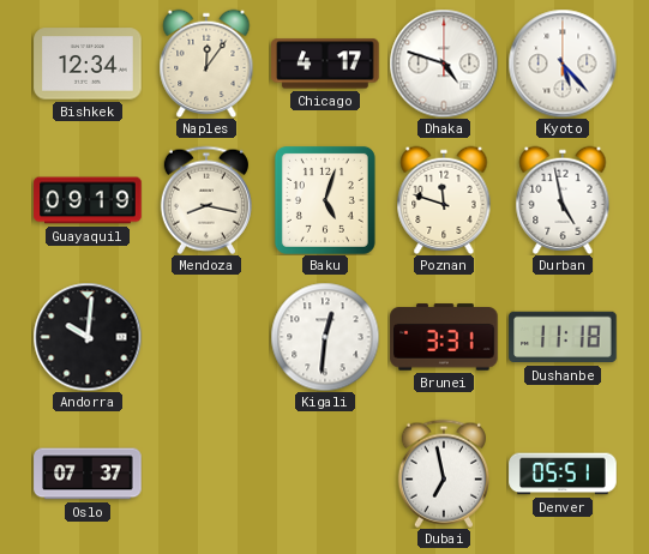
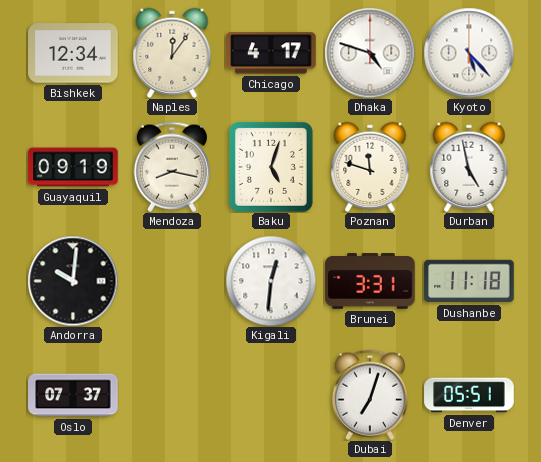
Dubai: 6:58 -> 7:03 (370, 395)
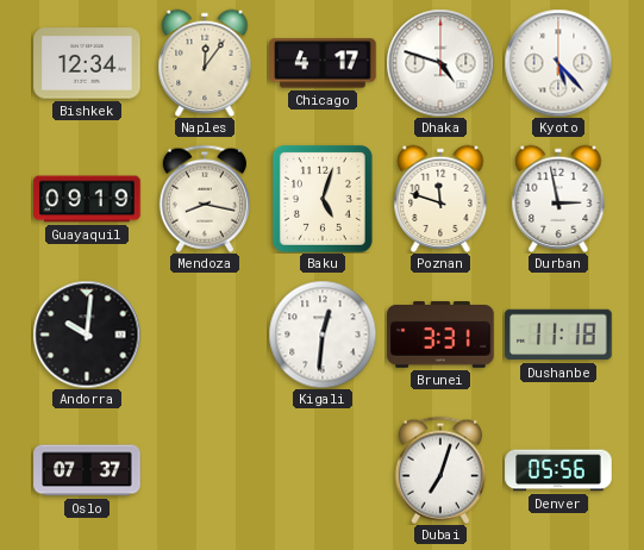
Durban: 4:58 -> 2:58 (558, 198)
Denver: 05:51 -> 05:56 (558, 470)
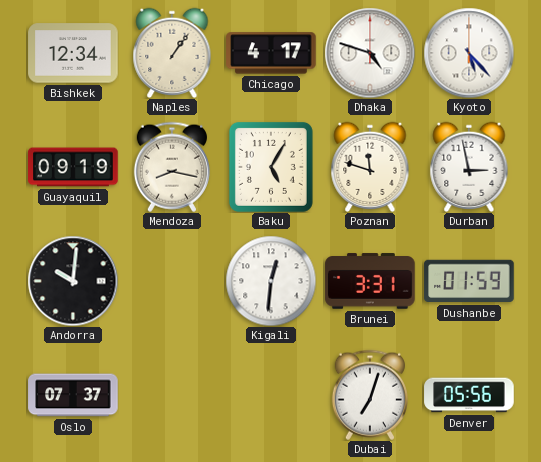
Naples: 12:06 -> 1:06 (172, 52)
Baku: 5:03 -> 5:05 (271, 167)
Dushanbe: 11:18 -> 01:59 (469, 281)
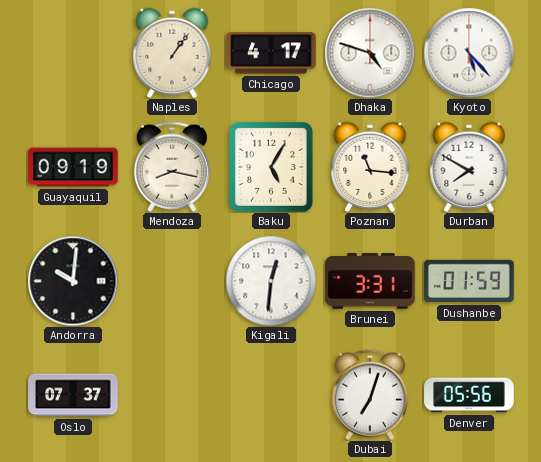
Bishkek: 12:34 -> none (73, 53)
Poznan: 11:48 -> 11:16 (370, 166)
Durban: 2:58 -> 7:50 (469, 166)
